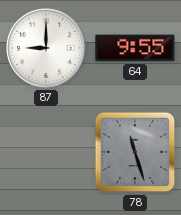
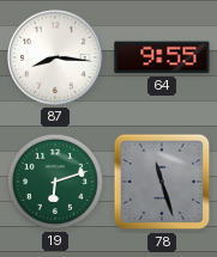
87: 9:00 -> 8:16 (56, 59)
19: none -> 6:12 (55, 182)
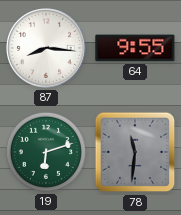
78: 11:27 -> 11:31 (135, 152)
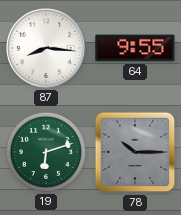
78: 11:31 -> 10:15 (135, 152)
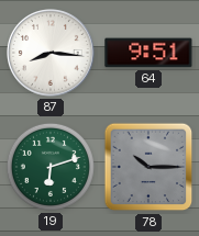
64: 9:55 -> 9:51 (148, 53)
